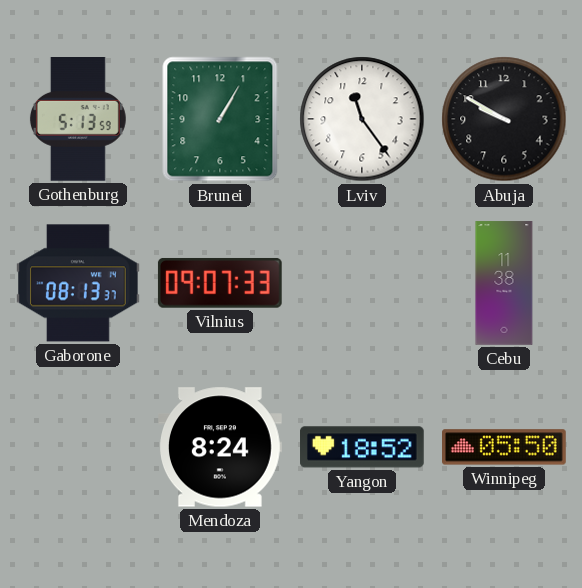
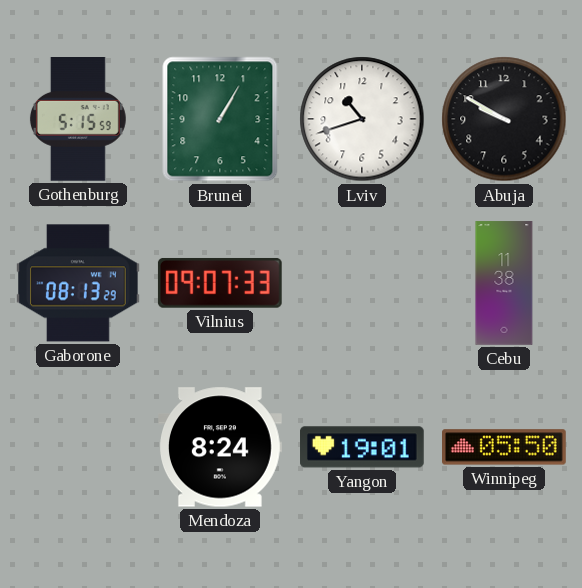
Gothenburg: 5:13 -> 5:15 (78, 120)
Lviv: 11:24 -> 10:42 (362, 119)
Gaborone: 08:13:37 -> 08:13:29 (79, 283)
Yangon: 18:52 -> 19:01 (363, 447)
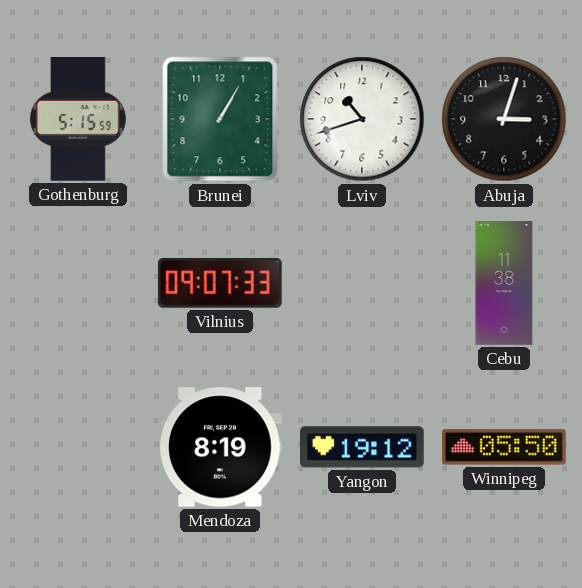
Abuja: 9:50 -> 3:03 (504, 119)
Gaborone: 08:13 -> none (79, 283)
Mendoza: 8:24 -> 8:19 (221, 447)
Yangon: 19:01 -> 19:12 (363, 447)
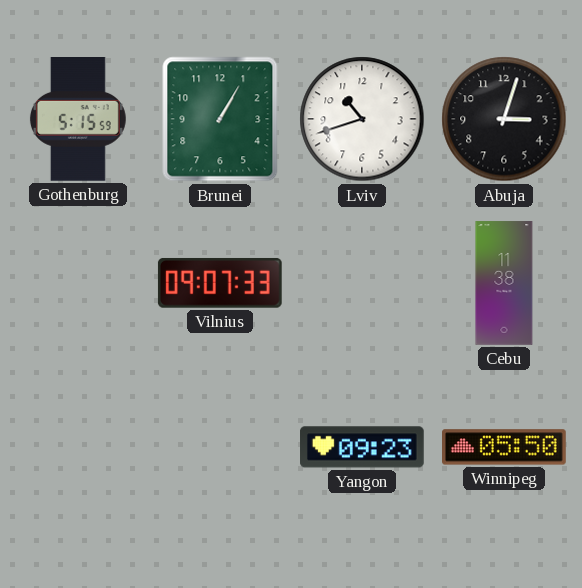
Mendoza: 8:19 -> none (221, 447)
Yangon: 19:12 -> 09:23 (363, 447)
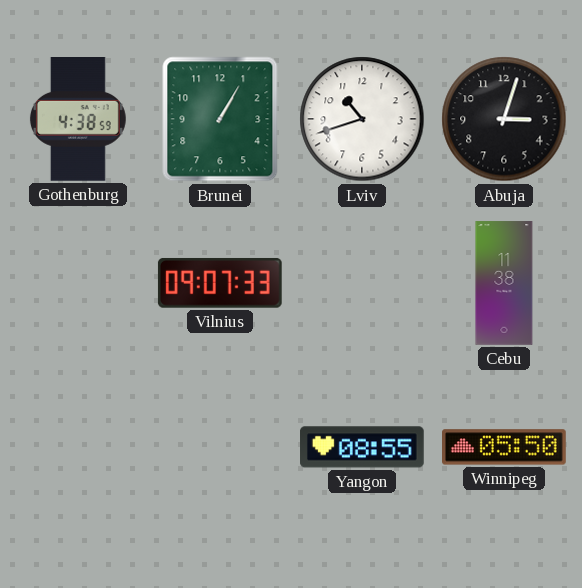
Gothenburg: 5:15 -> 4:38 (78, 120)
Yangon: 09:23 -> 08:55 (363, 447)
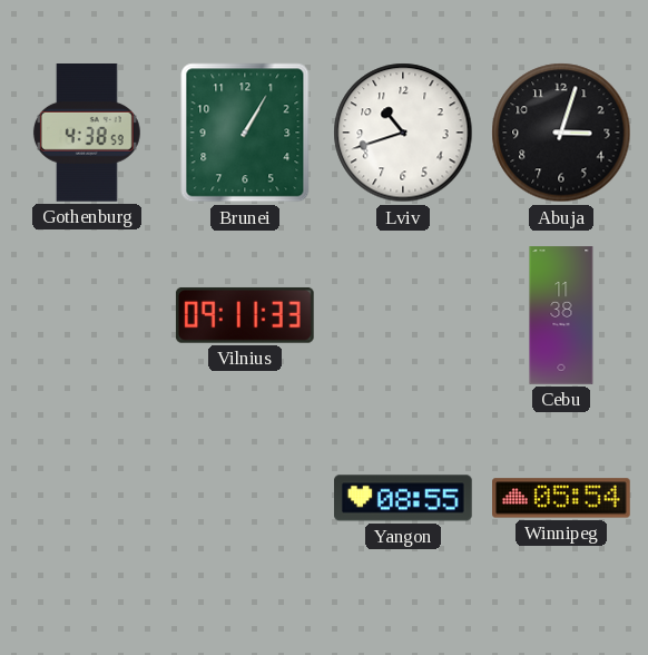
Vilnius: 09:07 -> 09:11 (245, 315)
Winnipeg: 05:50 -> 05:54 (562, 498)
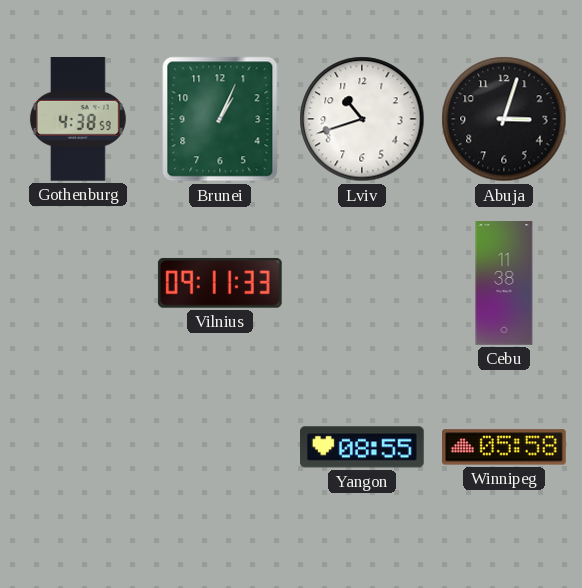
Brunei: 1:05 -> 1:04 (220, 119)
Winnipeg: 05:54 -> 05:58 (505, 447)
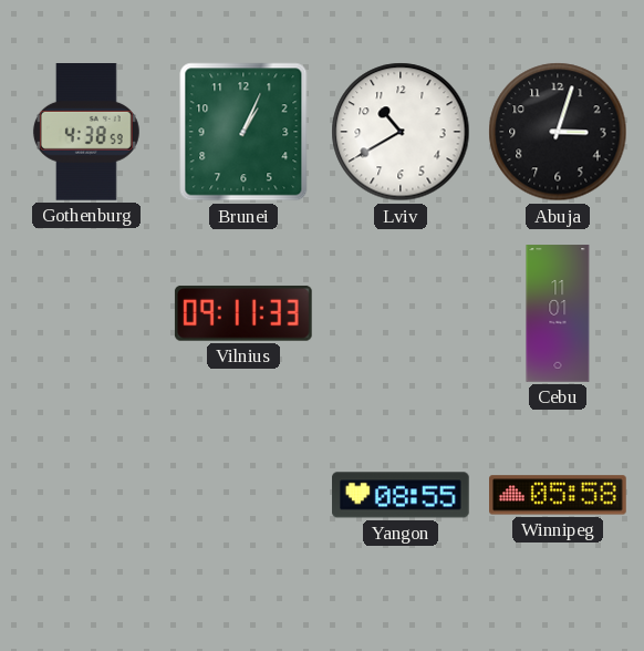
Lviv: 10:42 -> 10:40 (401, 132)
Cebu: 11:38 -> 11:01 (558, 313)
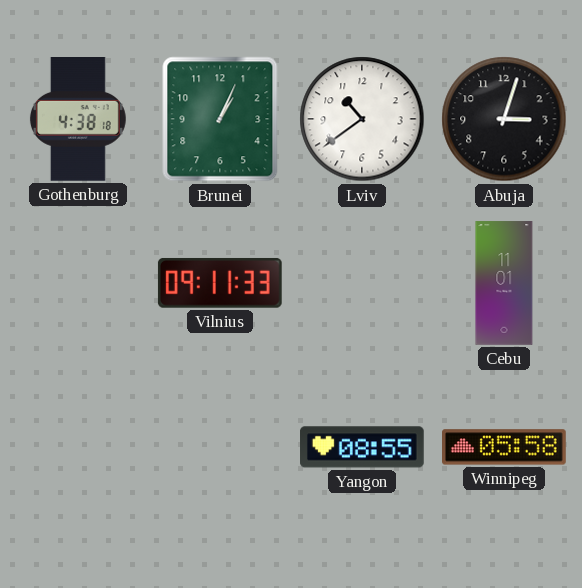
Gothenburg: 4:38:59 -> 4:38:18 (78, 120)
Lviv: 10:40 -> 10:39 (362, 119)
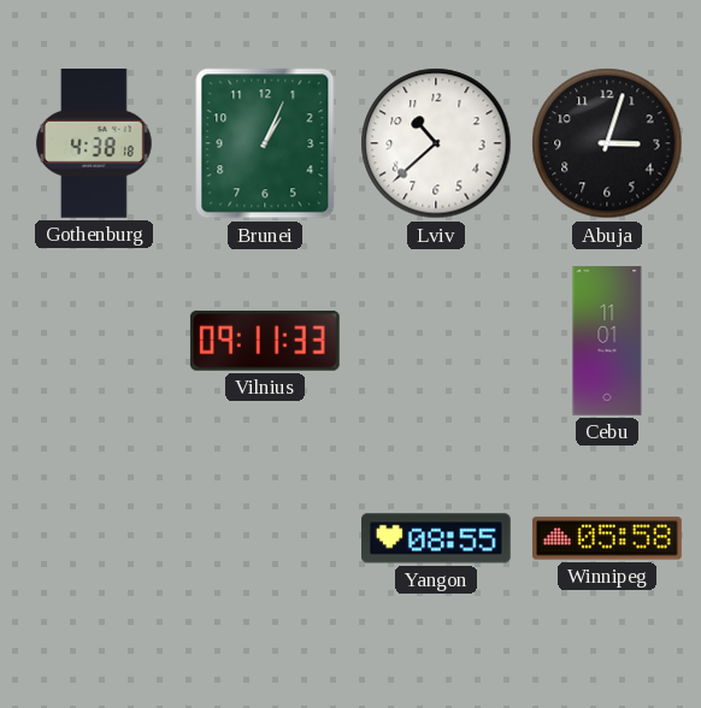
Lviv: 10:39 -> 10:38 (436, 143)
